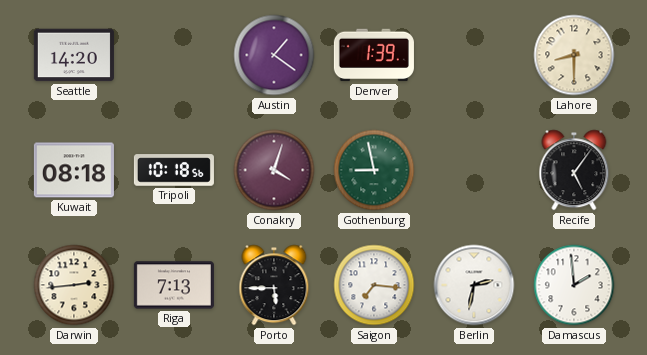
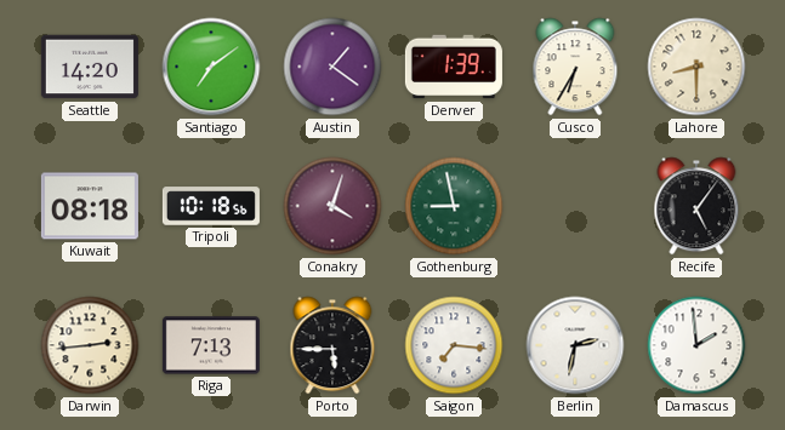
Santiago: none -> 7:09 (211, 67)
Cusco: none -> 6:35 (575, 67)
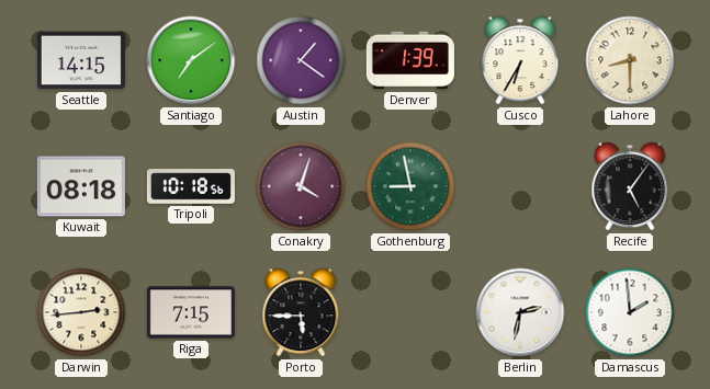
Seattle: 14:20 -> 14:15 (81, 60)
Riga: 7:13 -> 7:15 (191, 312)
Saigon: 7:16 -> none (454, 345)
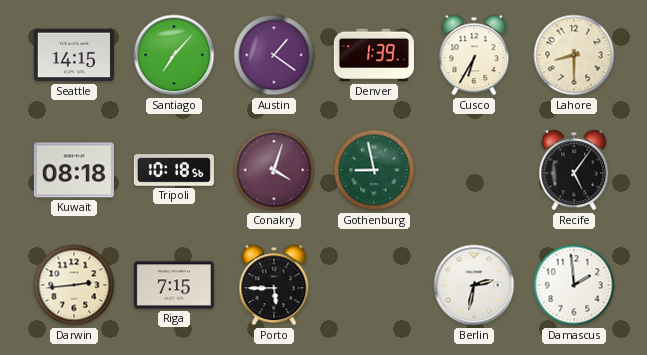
Santiago: 7:09 -> 7:07 (174, 55)
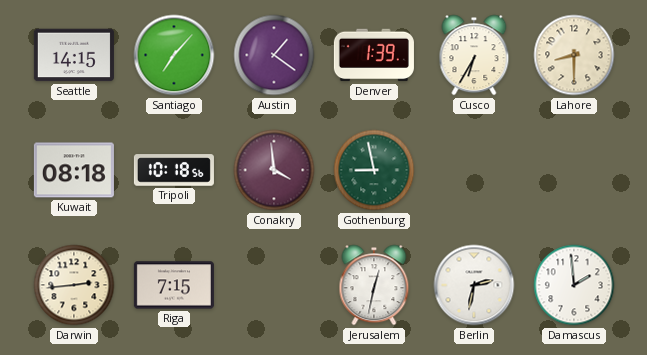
Conakry: 4:03 -> 3:59 (274, 170)
Recife: 5:06 -> none (574, 170)
Porto: 5:45 -> none (274, 285)
Jerusalem: none -> 12:32 (374, 285)
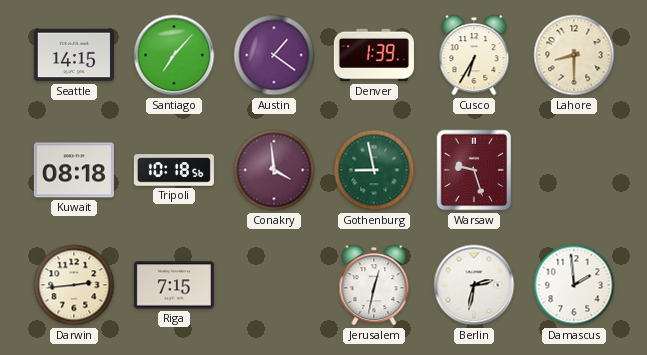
Warsaw: none -> 9:27 (474, 170)
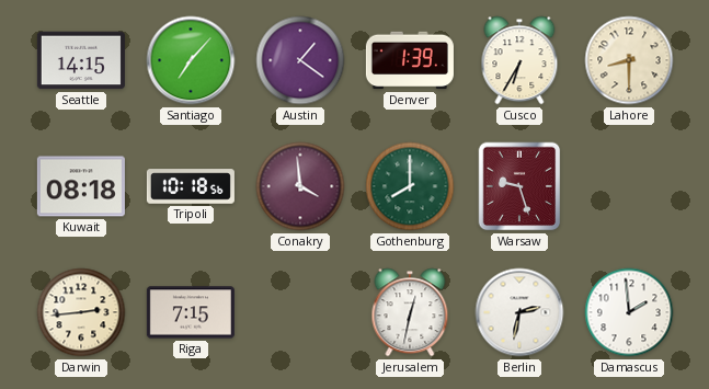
Gothenburg: 8:58 -> 8:00 (410, 186)
